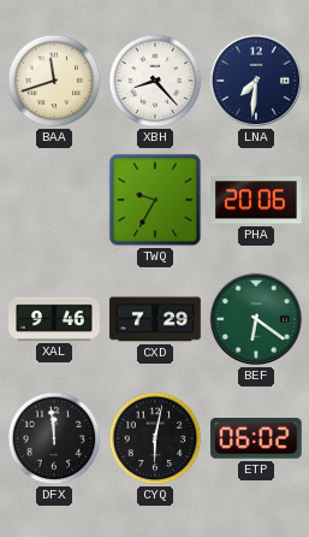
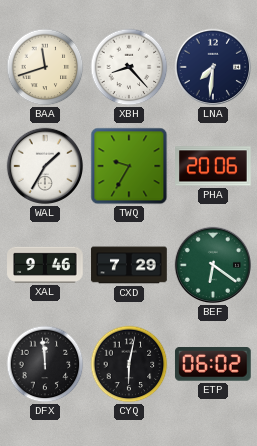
WAL: none -> 1:35 (45, 166)
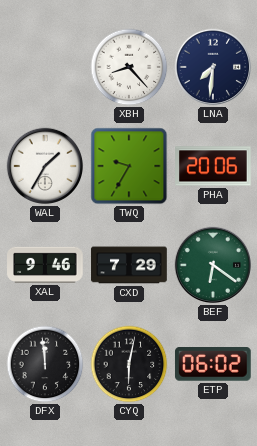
BAA: 11:42 -> none (45, 67)
